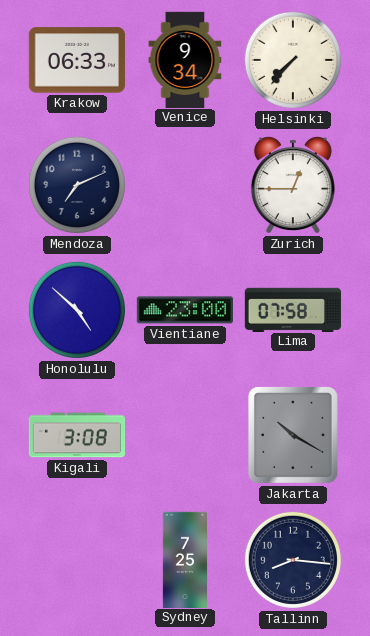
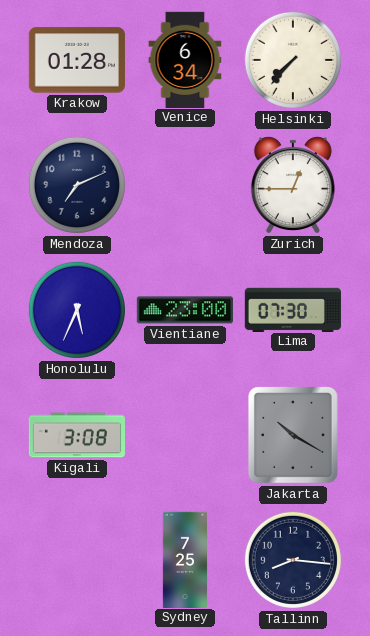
Krakow: 06:33 -> 01:28 (77, 60)
Venice: 9:34 -> 6:34 (185, 59)
Honolulu: 4:52 -> 5:34 (77, 310)
Lima: 07:58 -> 07:30 (292, 309)
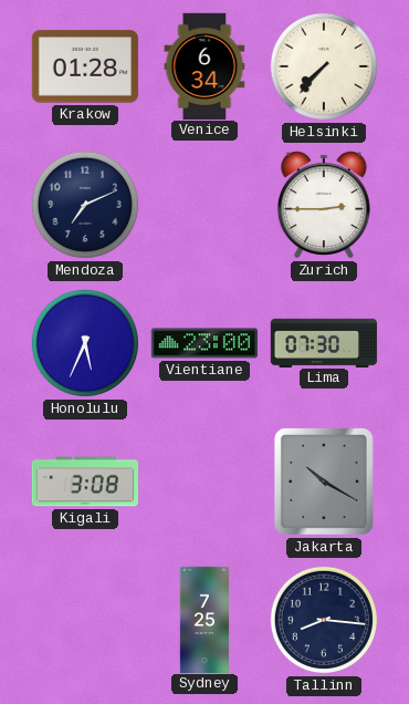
Zurich: 12:45 -> 2:45 (324, 205)
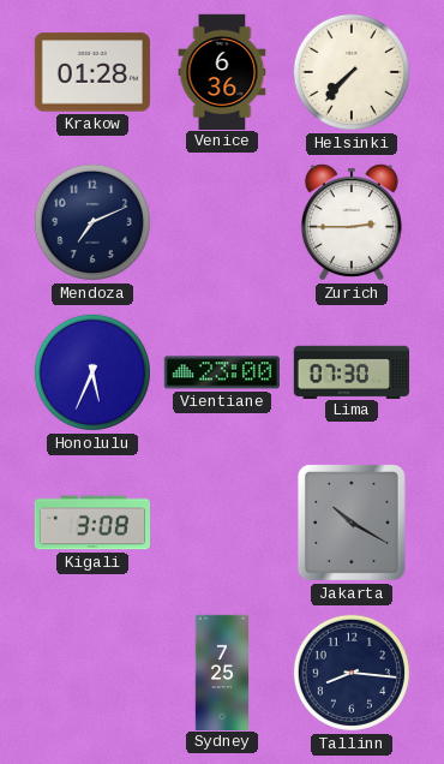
Venice: 6:34 -> 6:36 (222, 71)
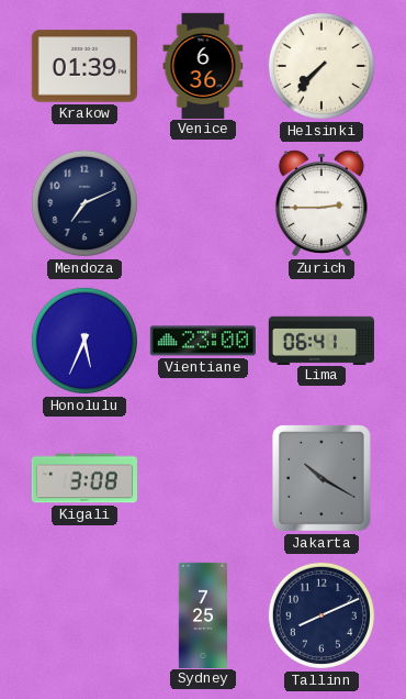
Krakow: 01:28 -> 01:39 (84, 66)
Lima: 07:30 -> 06:41 (320, 340)
Tallinn: 8:16 -> 8:11 (322, 615)
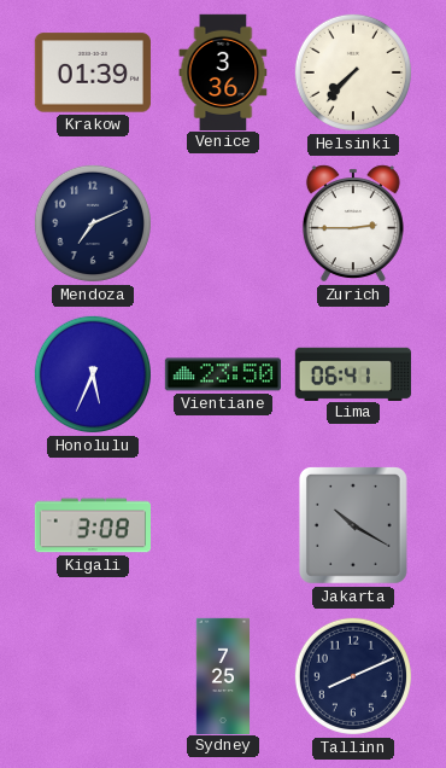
Venice: 6:36 -> 3:36 (223, 71)
Vientiane: 23:00 -> 23:50 (223, 374)
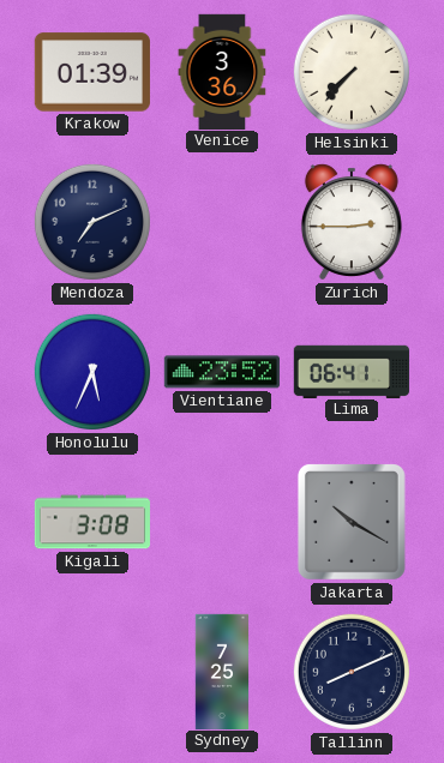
Vientiane: 23:50 -> 23:52 (222, 372)
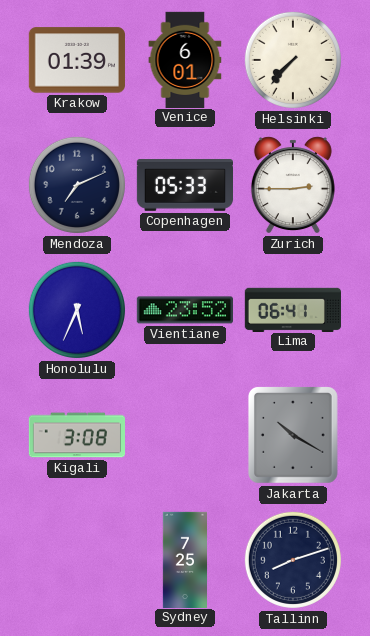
Venice: 3:36 -> 6:01 (185, 59)
Copenhagen: none -> 05:33 (184, 186)
Tallinn: 8:11 -> 8:12 (293, 560)
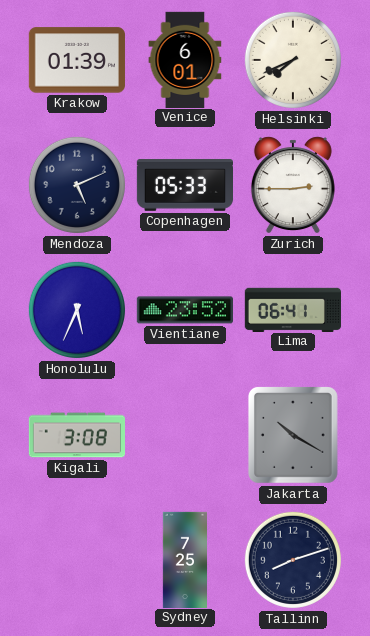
Helsinki: 7:37 -> 7:41 (293, 60)
Mendoza: 7:11 -> 5:11 (77, 185)
